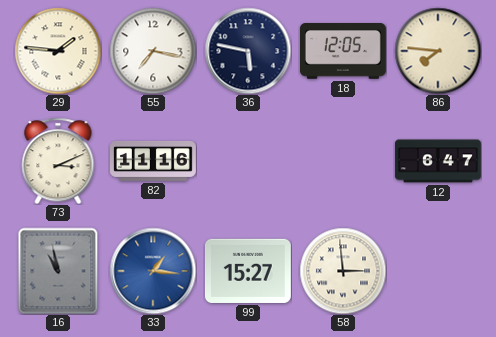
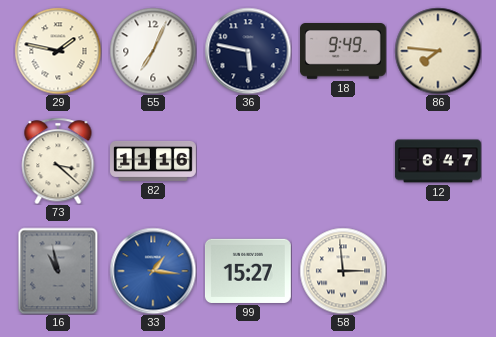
29: 1:46 -> 1:47 (58, 51)
55: 7:17 -> 7:04 (153, 51)
18: 12:05 -> 9:49 (343, 52)
73: 3:11 -> 3:22 (58, 161)
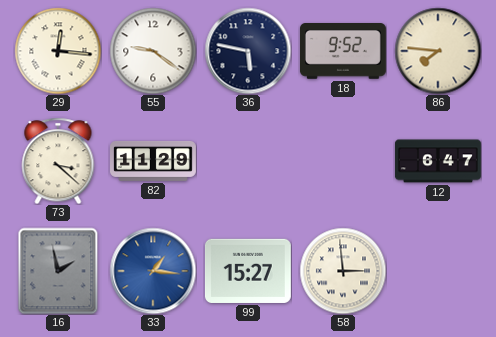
29: 1:47 -> 12:16 (58, 51)
55: 7:04 -> 9:21 (153, 51)
18: 9:49 -> 9:52 (343, 52)
82: 11:16 -> 11:29 (154, 161)
16: 10:58 -> 1:58 (58, 271)
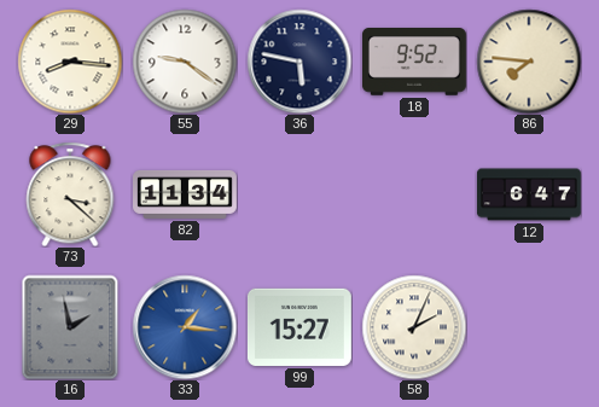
29: 12:16 -> 8:16 (70, 62)
82: 11:29 -> 11:34 (186, 194)
58: 2:59 -> 2:04 (414, 327)
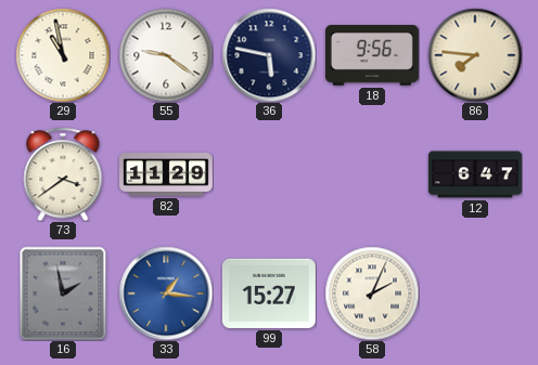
29: 8:16 -> 10:58 (63, 55)
18: 9:52 -> 9:56 (372, 56)
73: 3:22 -> 3:39 (63, 174)
82: 11:34 -> 11:29 (167, 174)
